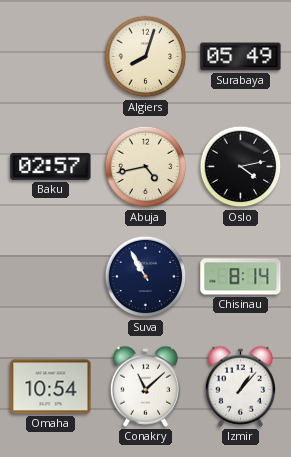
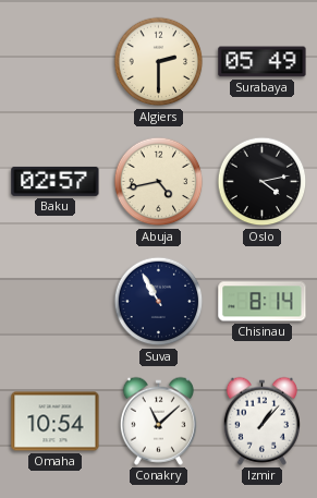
Algiers: 8:03 -> 2:30 (159, 62)
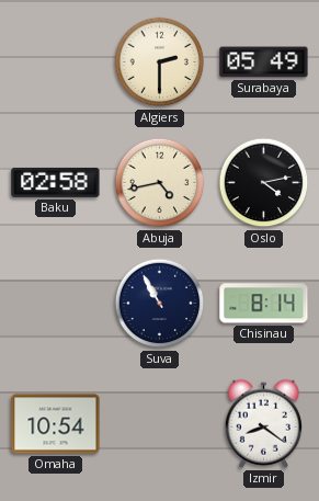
Baku: 02:57 -> 02:58 (56, 182)
Conakry: 11:08 -> none (158, 421)
Izmir: 1:07 -> 8:21 (263, 423)
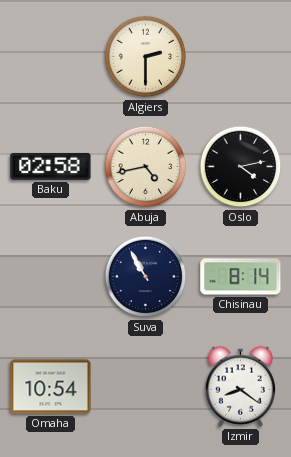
Surabaya: 05:49 -> none (264, 62)
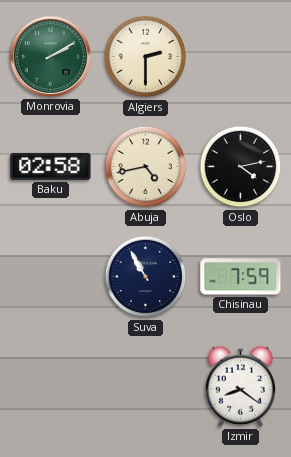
Monrovia: none -> 2:10 (50, 56)
Chisinau: 8:14 -> 7:59 (241, 277)
Omaha: 10:54 -> none (51, 387)
